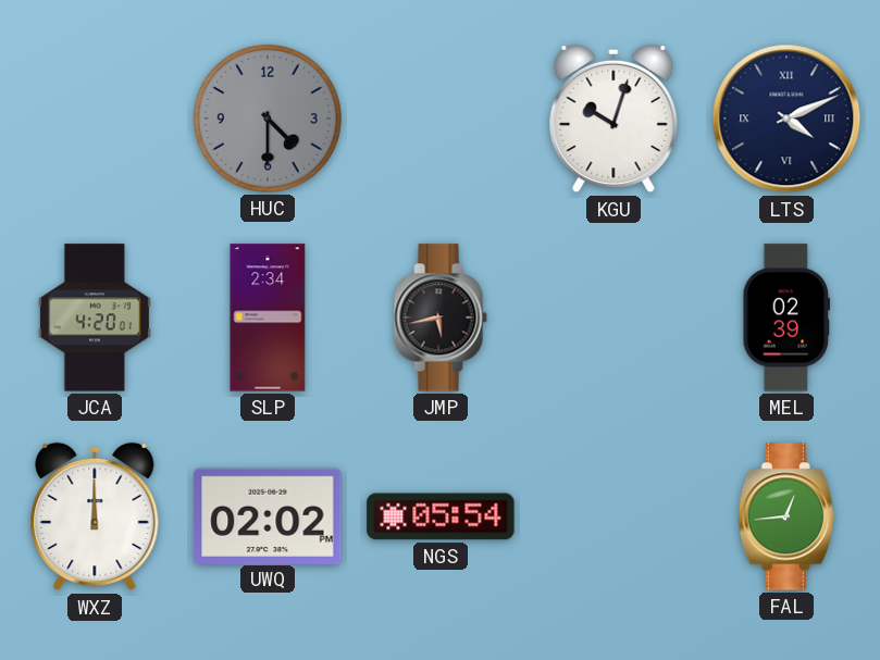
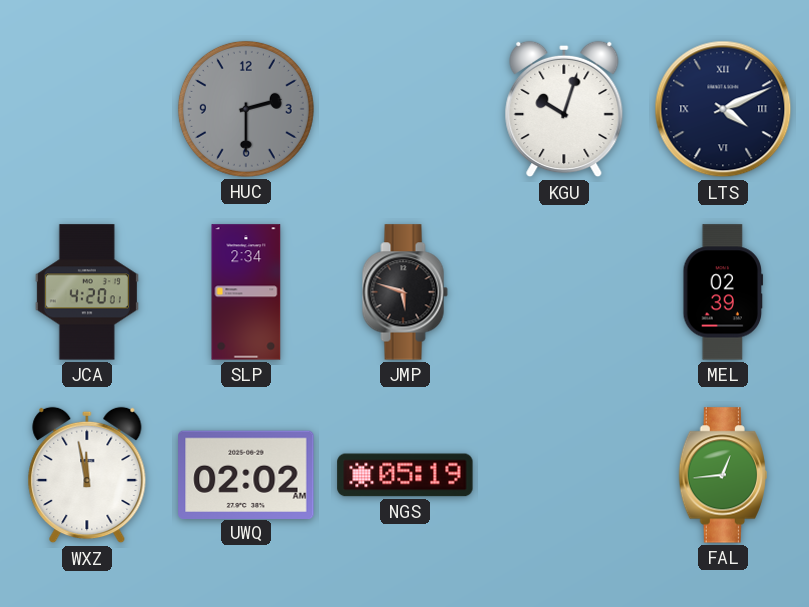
HUC: 4:30 -> 2:30 (246, 109)
JMP: 5:43 -> 5:48 (405, 292)
WXZ: 12:00 -> 11:58 (87, 475)
UWQ: 02:02 PM -> 02:02 AM (246, 474)
NGS: 05:54 -> 05:19 (405, 475)
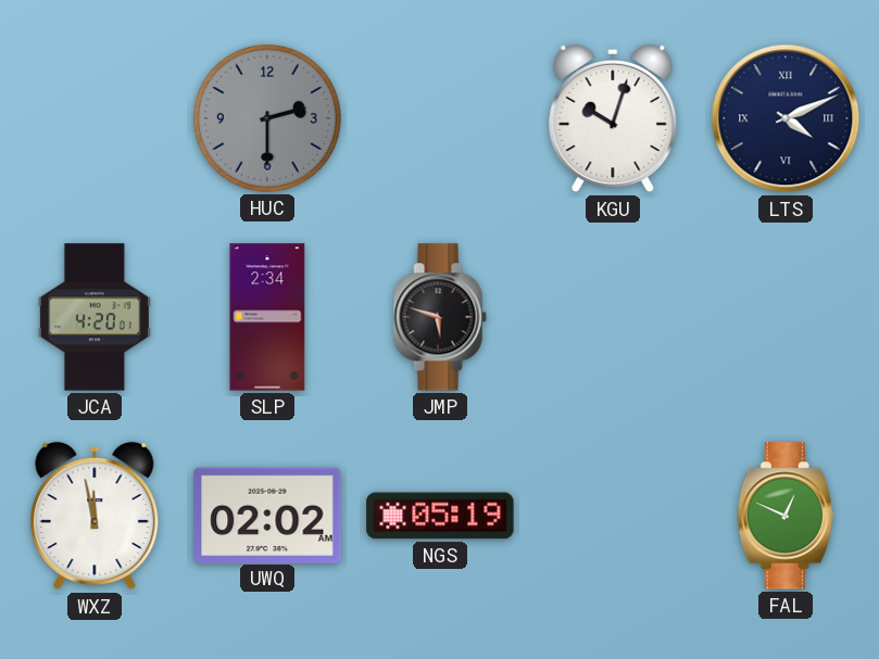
MEL: 02:39 -> none (723, 292)
FAL: 12:44 -> 12:49 (786, 516)
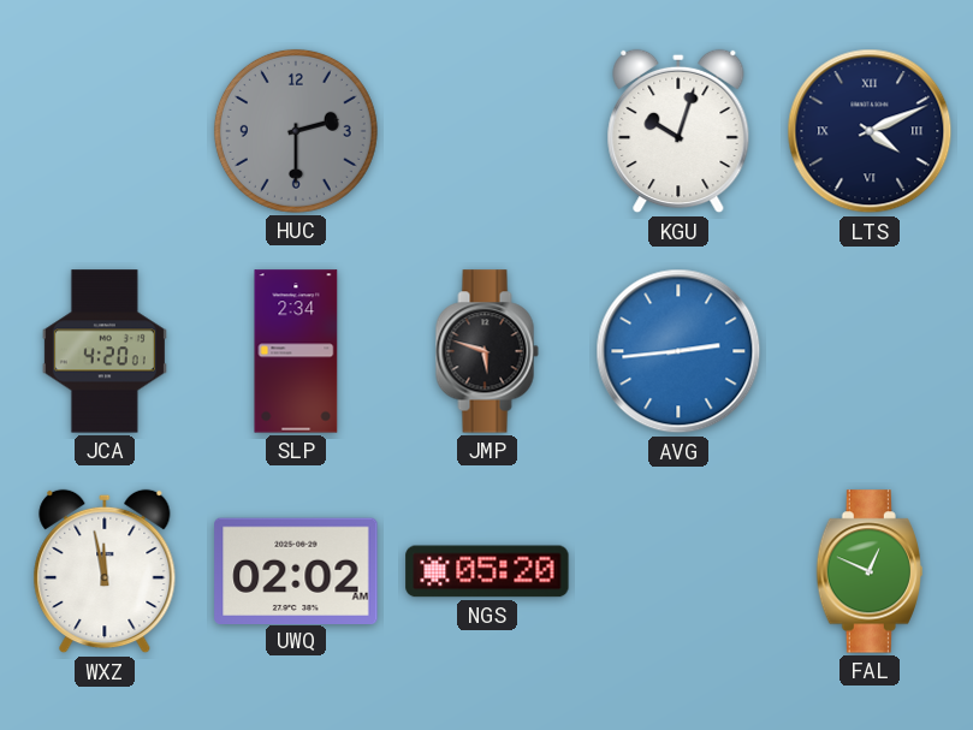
AVG: none -> 2:44 (678, 351)
NGS: 05:19 -> 05:20 (487, 571)
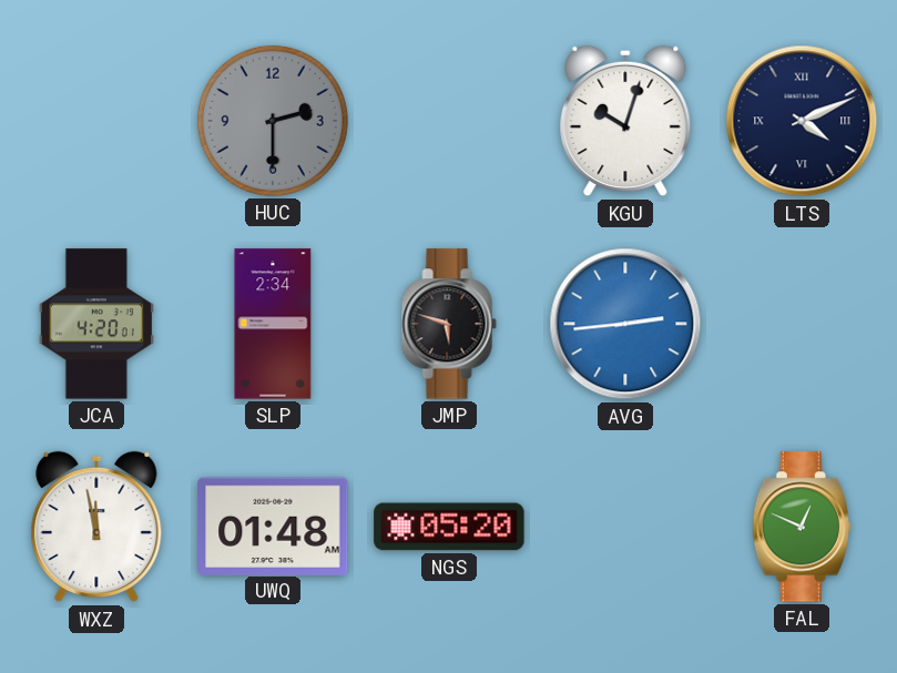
UWQ: 02:02 -> 01:48 (273, 526)
